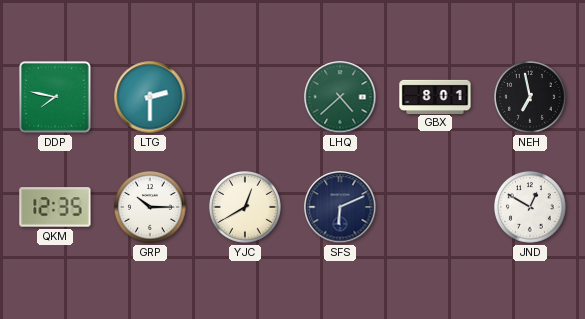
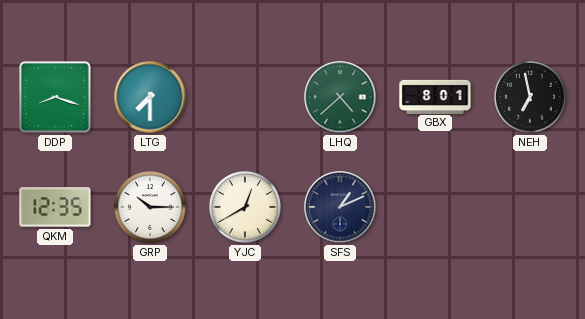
DDP: 7:47 -> 8:18 (56, 98)
LTG: 2:30 -> 7:30 (150, 97)
SFS: 6:11 -> 1:11 (340, 207)
JND: 12:50 -> none (531, 208)
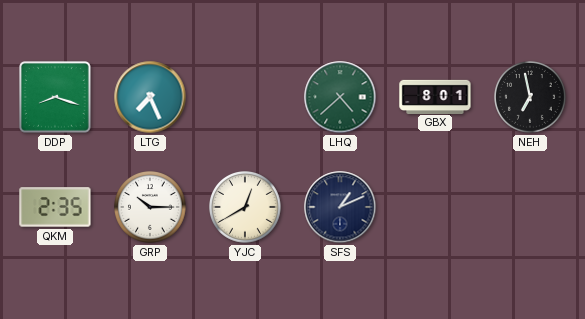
LTG: 7:30 -> 7:26 (150, 97)
QKM: 12:35 -> 2:35 (55, 207)
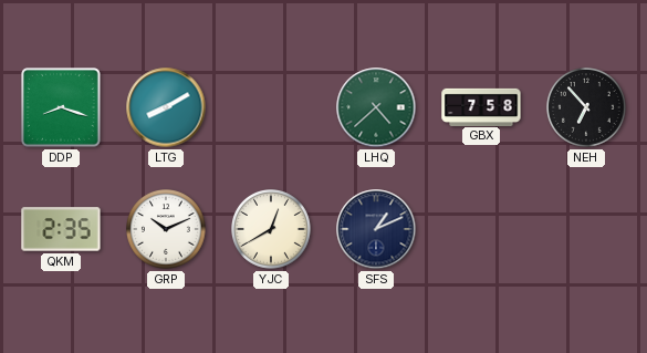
LTG: 7:26 -> 8:10 (166, 107)
GBX: 8:01 -> 7:58 (481, 106)
NEH: 6:58 -> 6:53 (587, 108)
GRP: 10:15 -> 10:11 (167, 230)
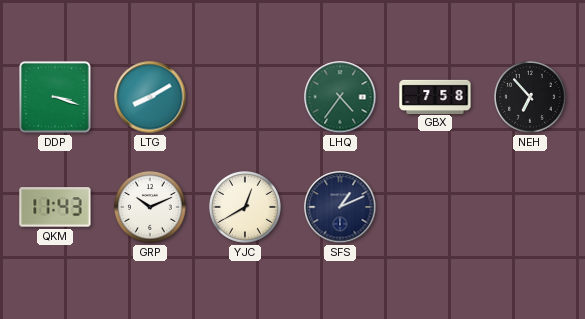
DDP: 8:18 -> 3:18 (56, 98)
LHQ: 4:38 -> 4:36 (340, 97)
QKM: 2:35 -> 11:43 (55, 207)
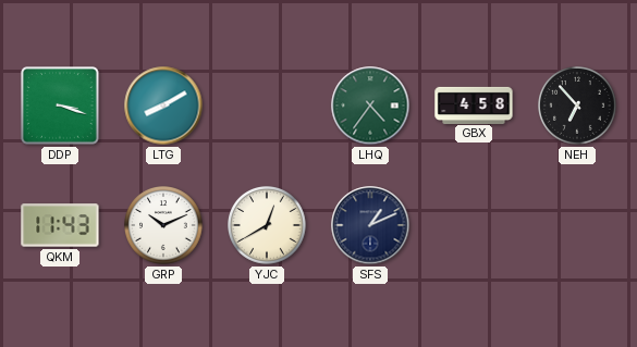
GBX: 7:58 -> 4:58 (474, 104)
